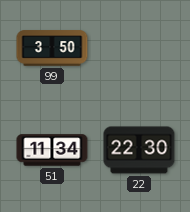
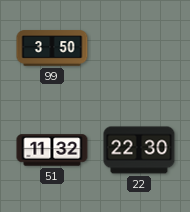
51: 11:34 -> 11:32 (52, 150)
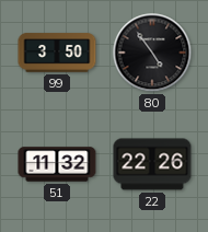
80: none -> 4:54 (152, 53)
22: 22:30 -> 22:26 (152, 164)
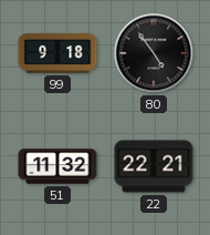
99: 3:50 -> 9:18 (57, 53)
22: 22:26 -> 22:21 (154, 166)
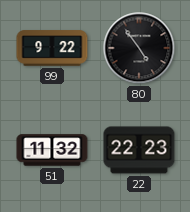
99: 9:18 -> 9:22 (52, 48)
22: 22:21 -> 22:23 (139, 150)
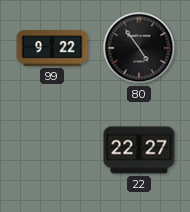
51: 11:32 -> none (52, 150)
22: 22:23 -> 22:27 (139, 150)
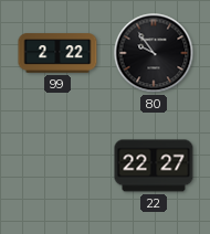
99: 9:22 -> 2:22 (57, 53)
80: 4:54 -> 9:54 (154, 53)
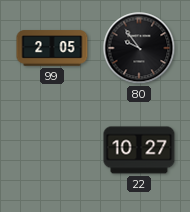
99: 2:22 -> 2:05 (52, 48)
22: 22:27 -> 10:27 (139, 150)
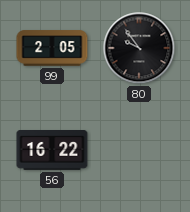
56: none -> 16:22 (52, 151)
22: 10:27 -> none (139, 150)
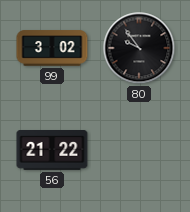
99: 2:05 -> 3:02 (52, 48)
56: 16:22 -> 21:22 (52, 151)
